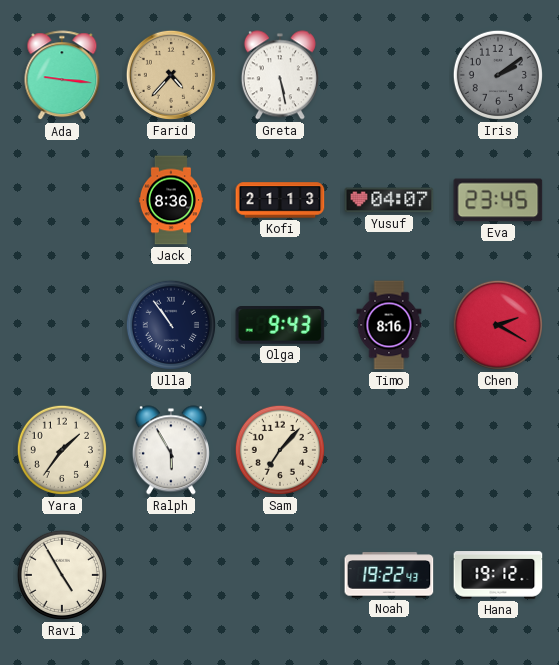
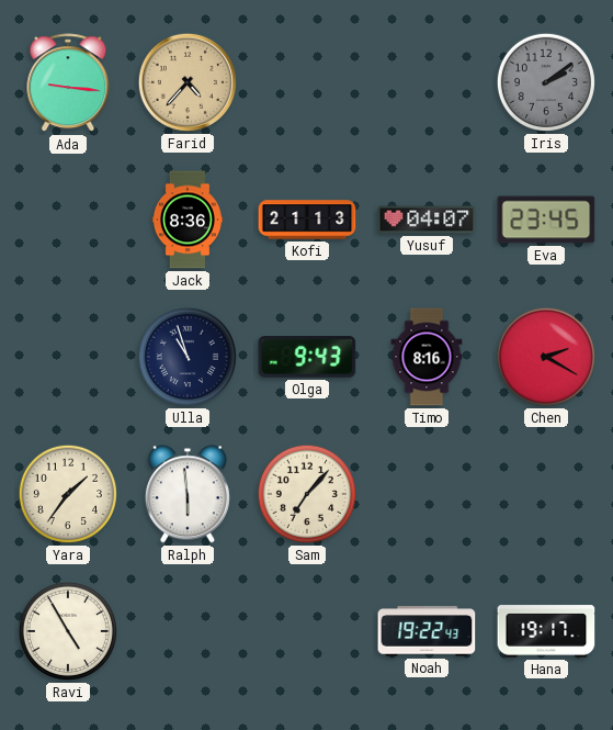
Greta: 5:28 -> none (280, 75)
Ulla: 10:54 -> 10:57 (188, 357)
Ralph: 5:55 -> 5:59 (188, 494)
Hana: 19:12 -> 19:17 (546, 631)
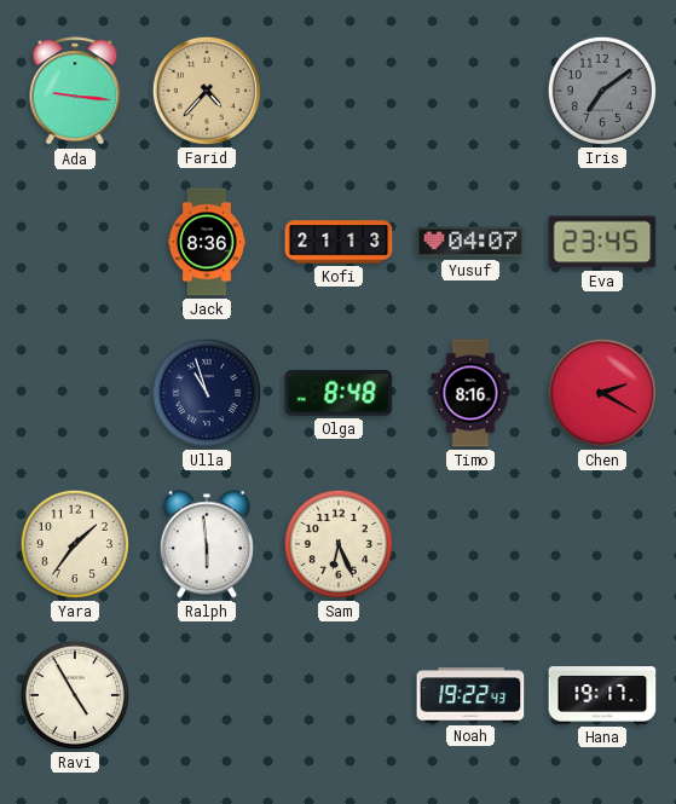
Iris: 2:09 -> 7:09 (602, 91)
Olga: 9:43 -> 8:48 (339, 394)
Sam: 7:07 -> 6:26 (339, 544)
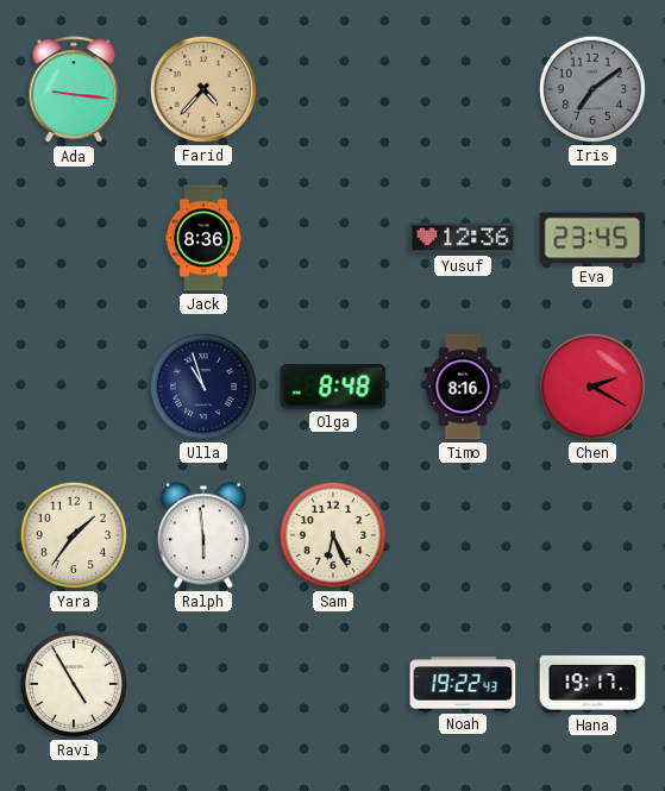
Kofi: 21:13 -> none (339, 242)
Yusuf: 04:07 -> 12:36 (463, 238)
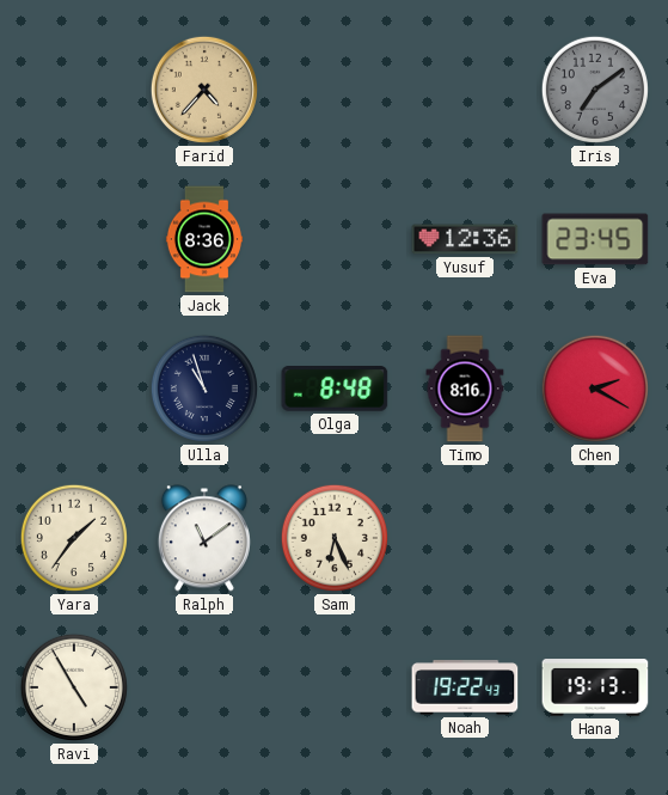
Ada: 9:16 -> none (74, 90)
Ralph: 5:59 -> 11:09 (204, 538)
Hana: 19:17 -> 19:13 (595, 687)
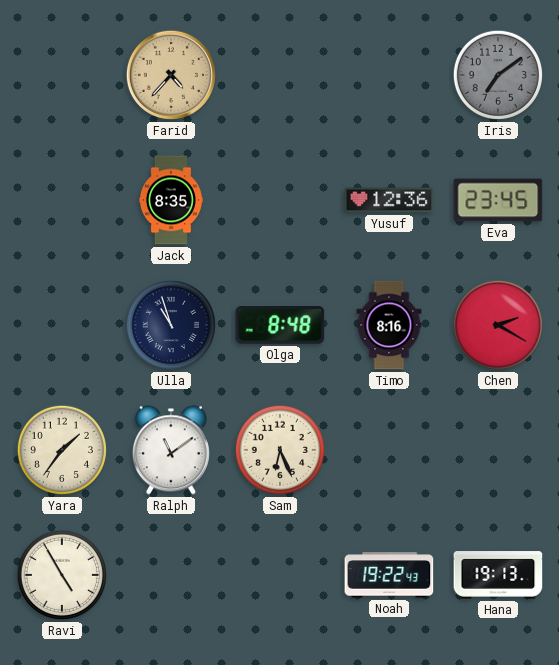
Jack: 8:36 -> 8:35 (171, 200)
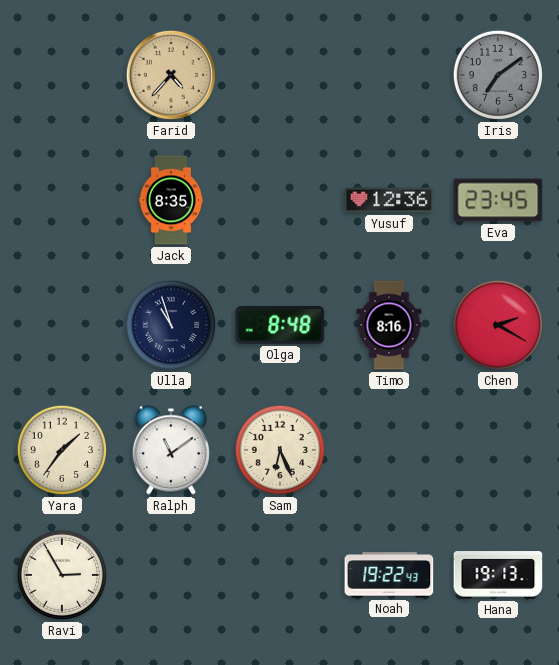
Ravi: 4:55 -> 2:55 (62, 575)
